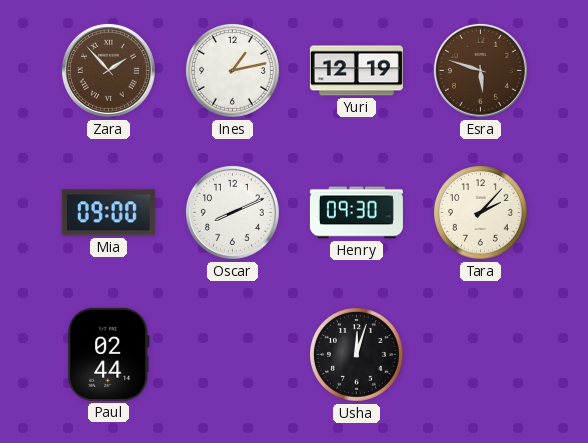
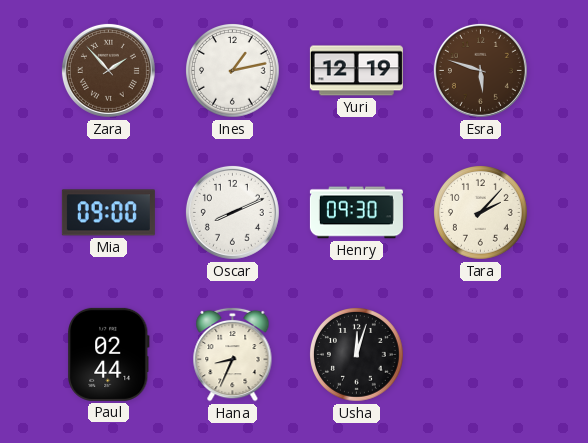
Hana: none -> 8:34 (233, 354)
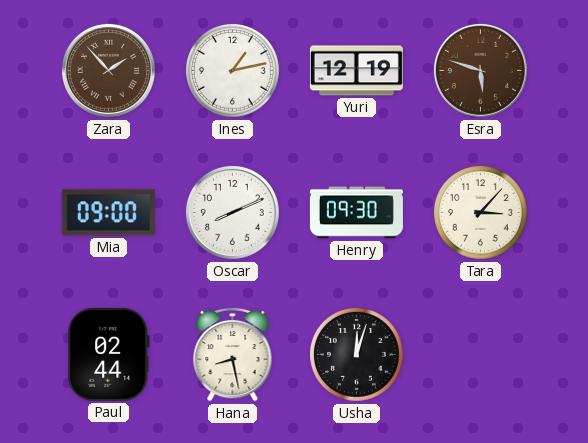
Tara: 2:07 -> 3:07 (481, 213)
Hana: 8:34 -> 8:28 (233, 354)
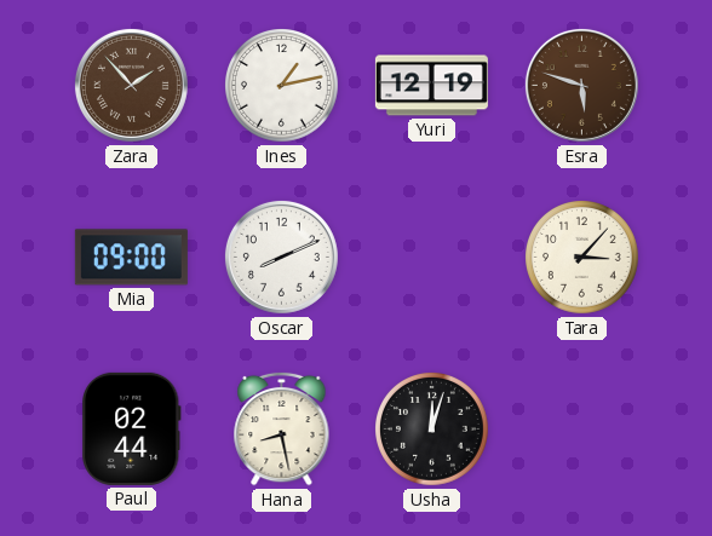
Henry: 09:30 -> none (356, 213)
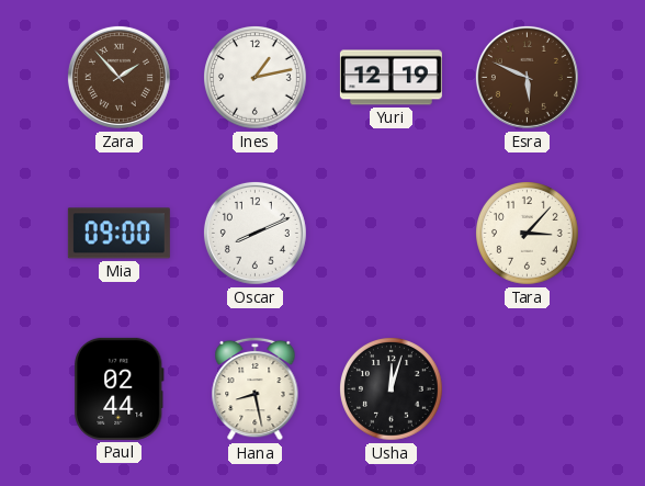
Esra: 5:48 -> 5:49 (527, 77)
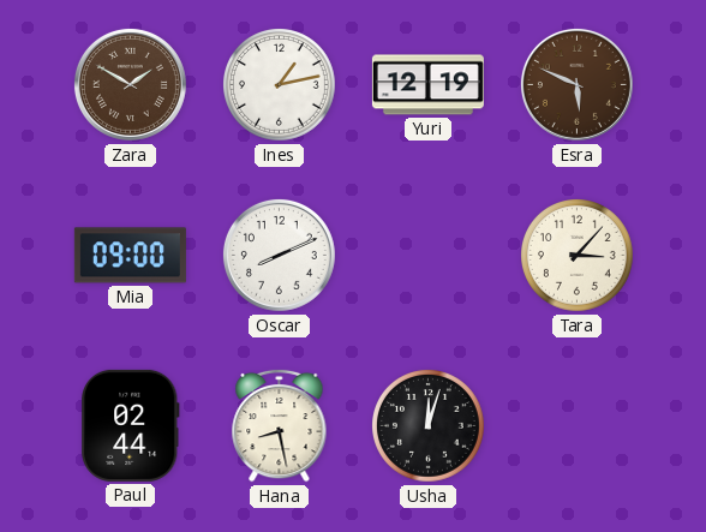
Zara: 1:53 -> 1:50 (130, 84)
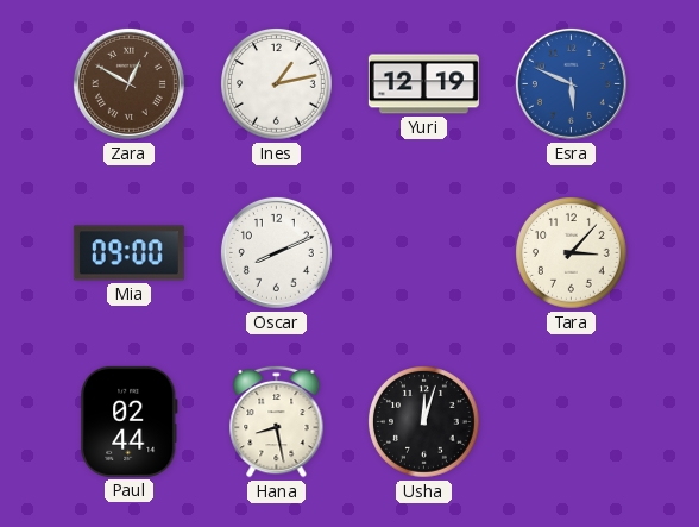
Zara: 1:50 -> 12:50 (128, 83)
Esra dial: brown -> blue (571, 83)
